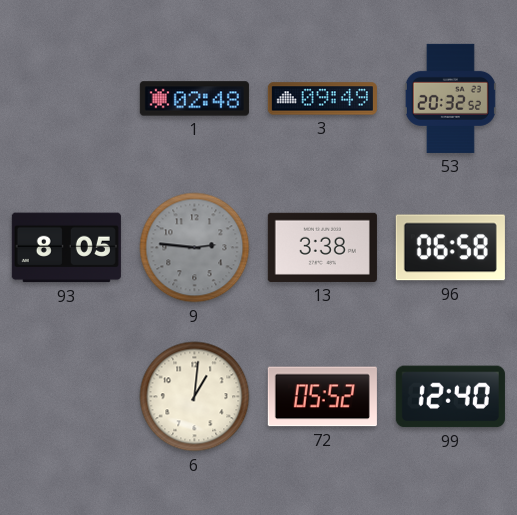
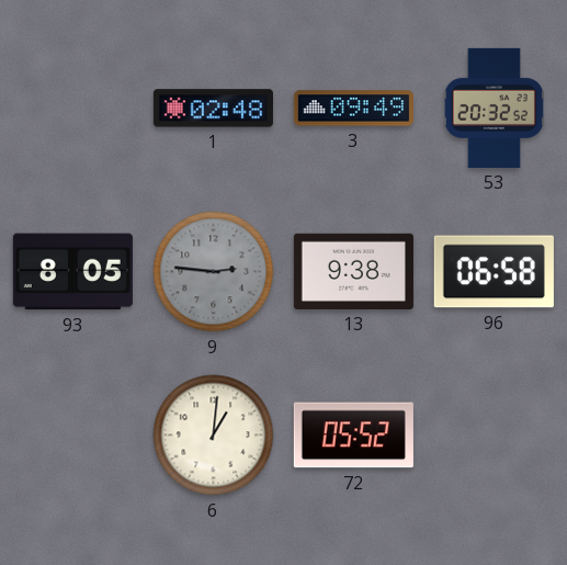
13: 3:38 -> 9:38 (353, 271)
99: 12:40 -> none (450, 397)
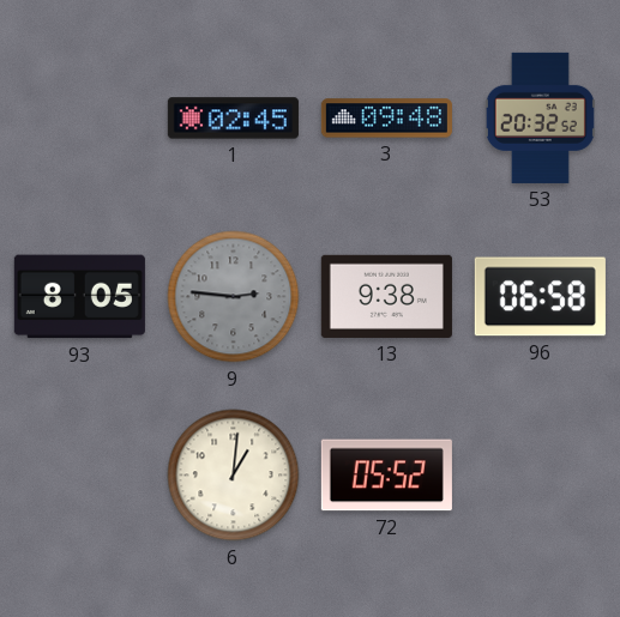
1: 02:48 -> 02:45 (233, 119)
3: 09:49 -> 09:48 (386, 119)
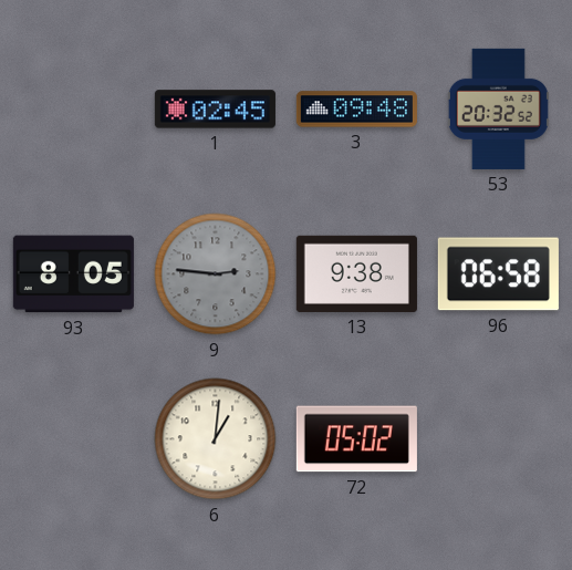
72: 05:52 -> 05:02 (356, 439)
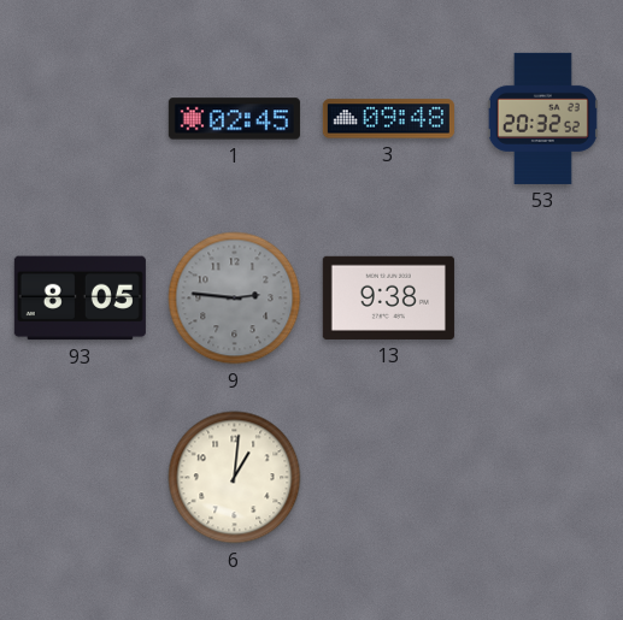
96: 06:58 -> none (498, 274)
72: 05:02 -> none (356, 439)
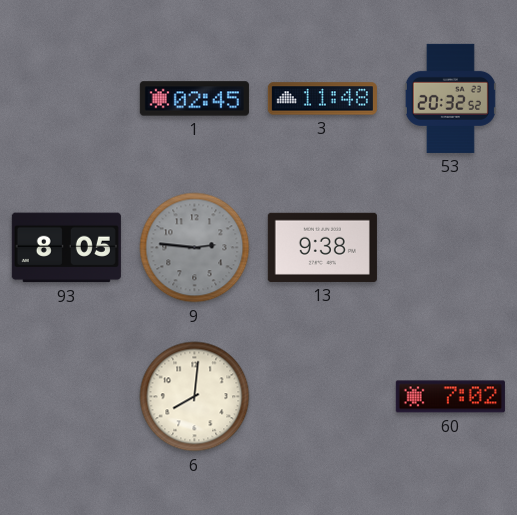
3: 09:48 -> 11:48 (322, 99)
6: 1:01 -> 8:01 (195, 397)
60: none -> 7:02 (450, 397)
